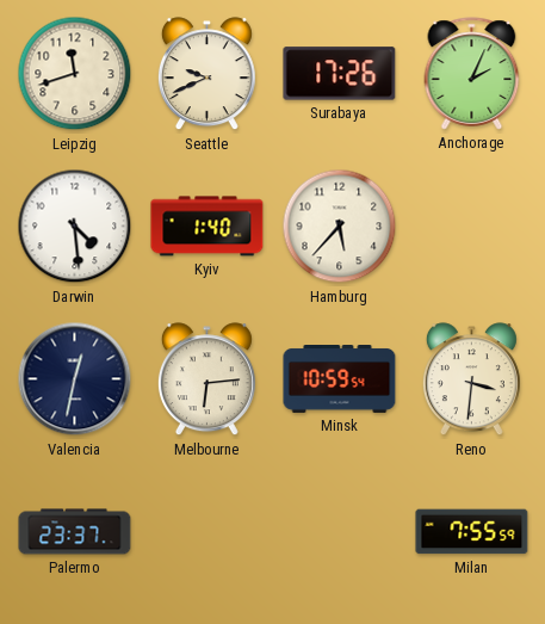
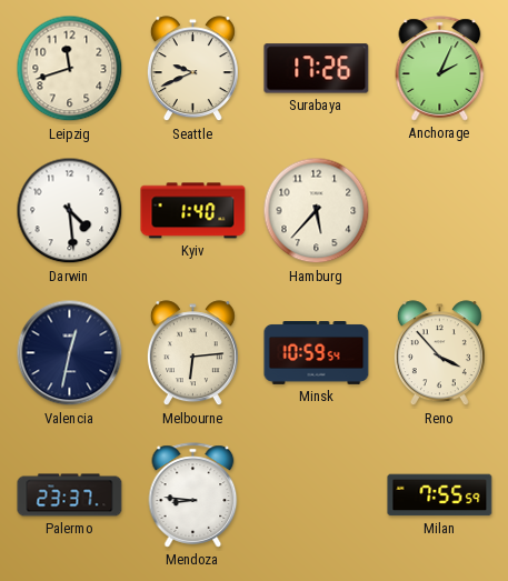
Reno: 3:31 -> 3:53 (439, 353)
Mendoza: none -> 8:46 (193, 495)
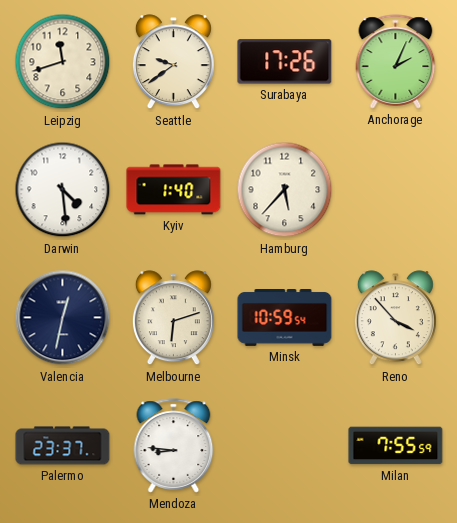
Seattle: 9:41 -> 9:39 (173, 62)
Melbourne: 6:14 -> 6:12 (173, 318)
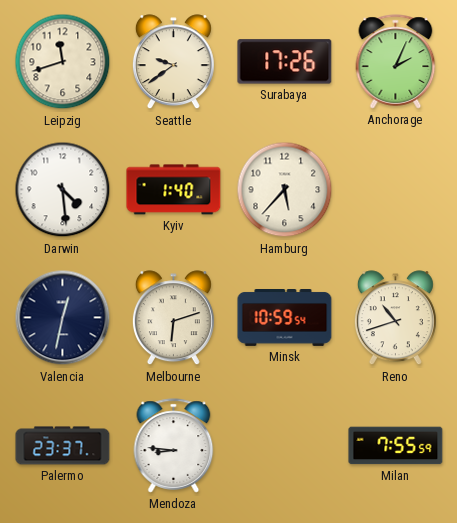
Reno: 3:53 -> 10:42 (395, 318)
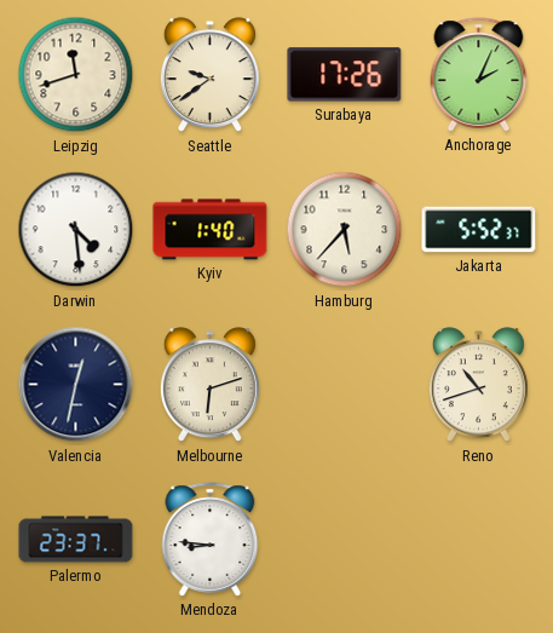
Jakarta: none -> 5:52 (479, 230)
Minsk: 10:59 -> none (285, 318)
Milan: 7:55 -> none (396, 446)
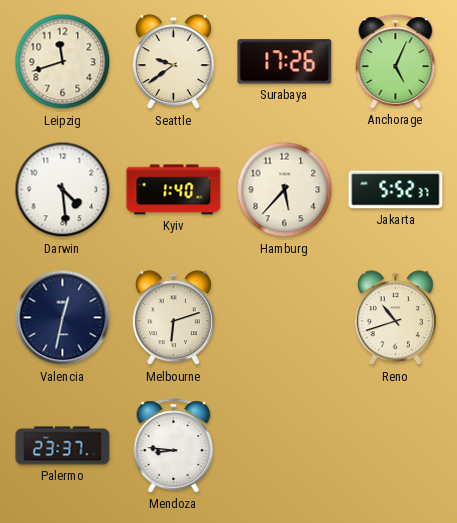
Anchorage: 2:04 -> 5:04 (396, 62)
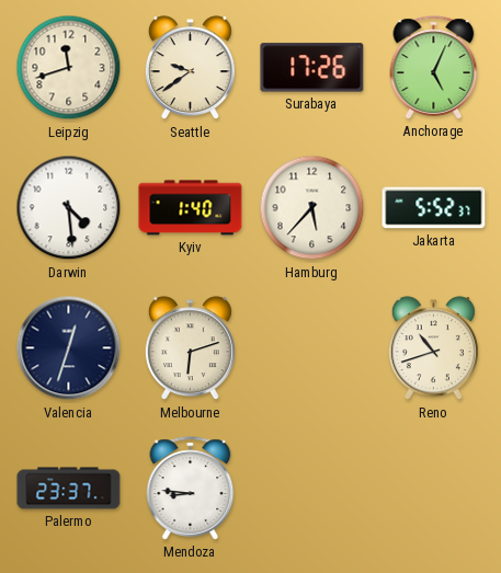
Valencia: 12:32 -> 12:33 (69, 348)
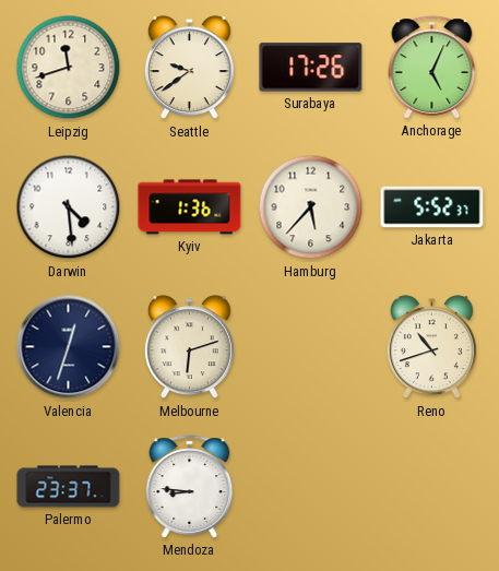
Kyiv: 1:40 -> 1:36 (190, 207)
